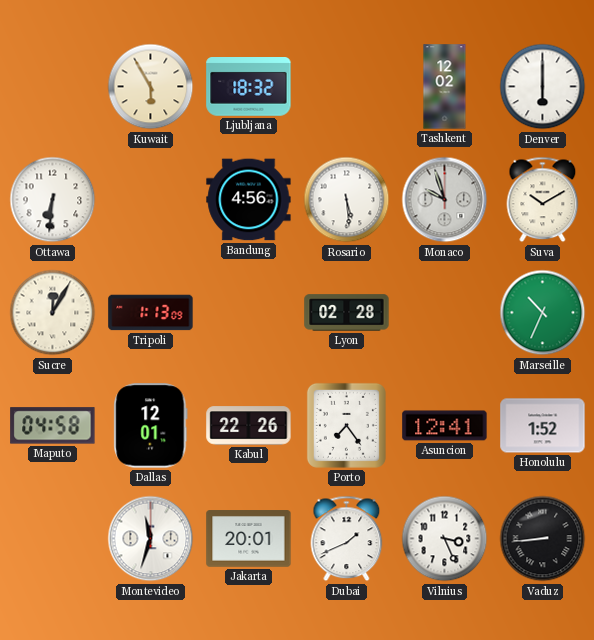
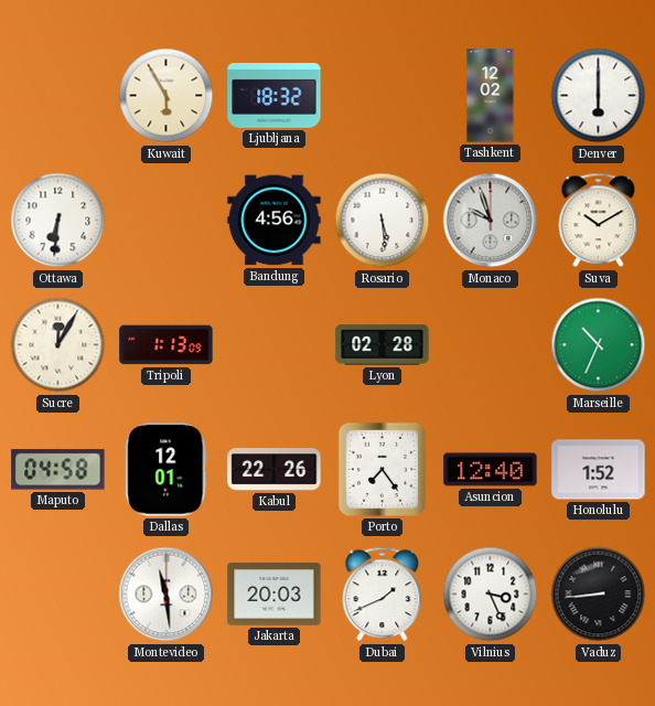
Asuncion: 12:41 -> 12:40 (491, 470)
Montevideo: 11:33 -> 11:29 (167, 595)
Jakarta: 20:01 -> 20:03 (275, 595)
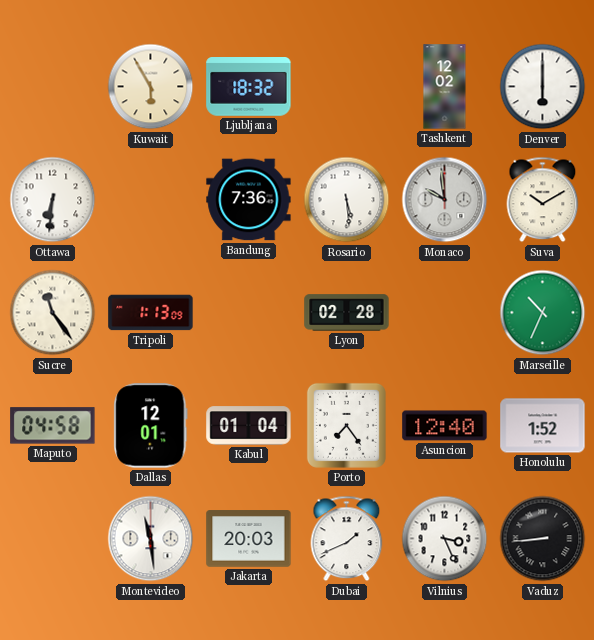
Bandung: 4:56 -> 7:36 (249, 200)
Monaco: 9:57 -> 9:59 (445, 200)
Sucre: 12:05 -> 11:24 (53, 313)
Kabul: 22:26 -> 01:04 (249, 426)
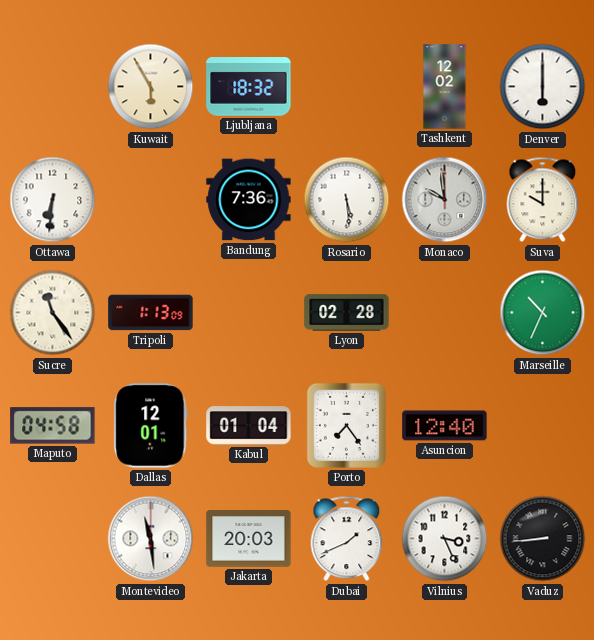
Suva: 10:10 -> 10:00 (543, 200)
Honolulu: 1:52 -> none (543, 426)
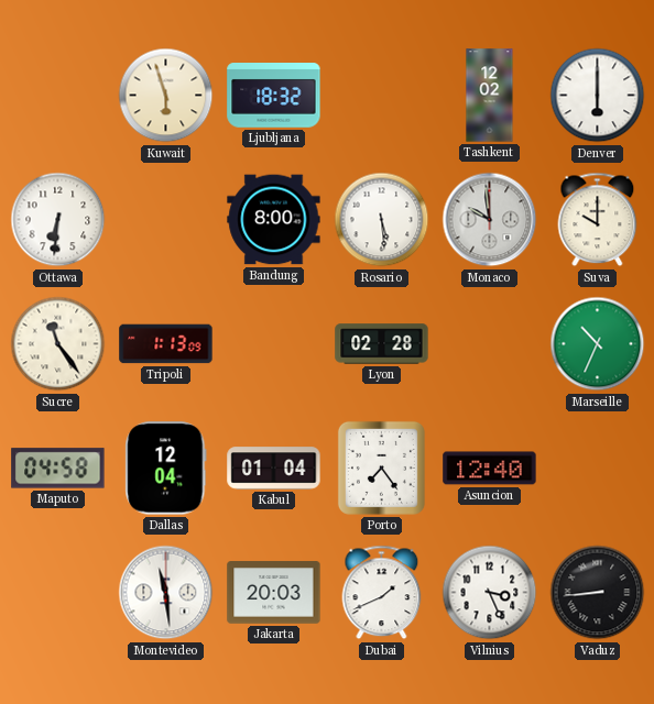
Kuwait: 5:55 -> 5:57 (166, 96)
Bandung: 7:36 -> 8:00 (274, 220)
Dallas: 12:01 -> 12:04 (166, 469)
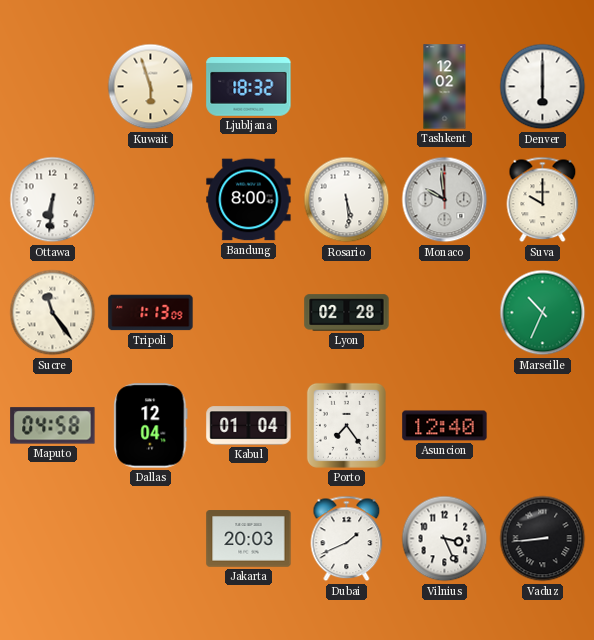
Montevideo: 11:29 -> none (166, 593)
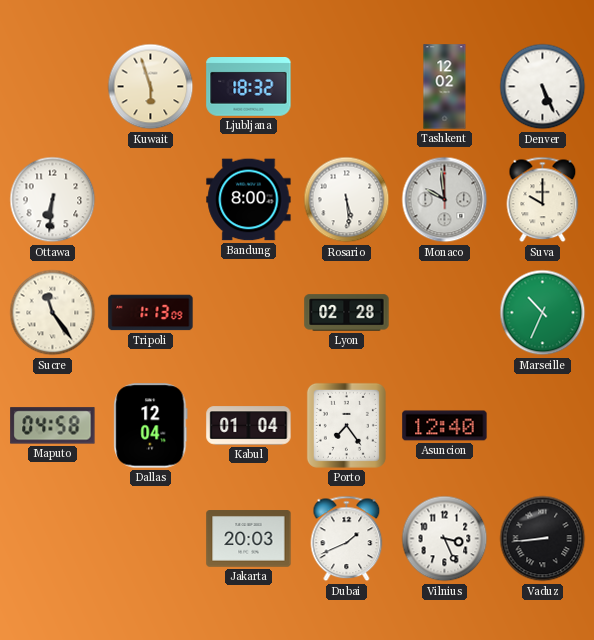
Denver: 6:00 -> 5:26 (543, 87)
